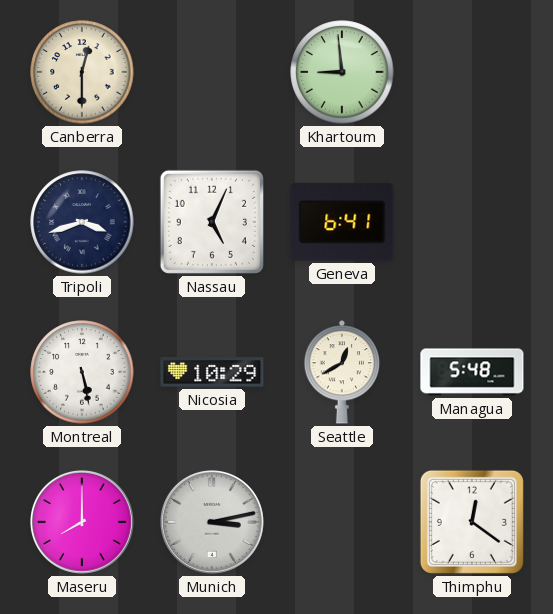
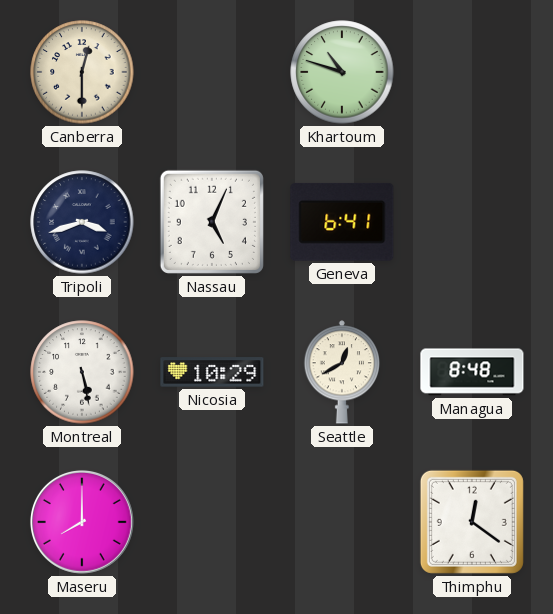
Khartoum: 8:59 -> 10:48 (342, 72)
Managua: 5:48 -> 8:48 (472, 372)
Munich: 3:13 -> none (212, 522)
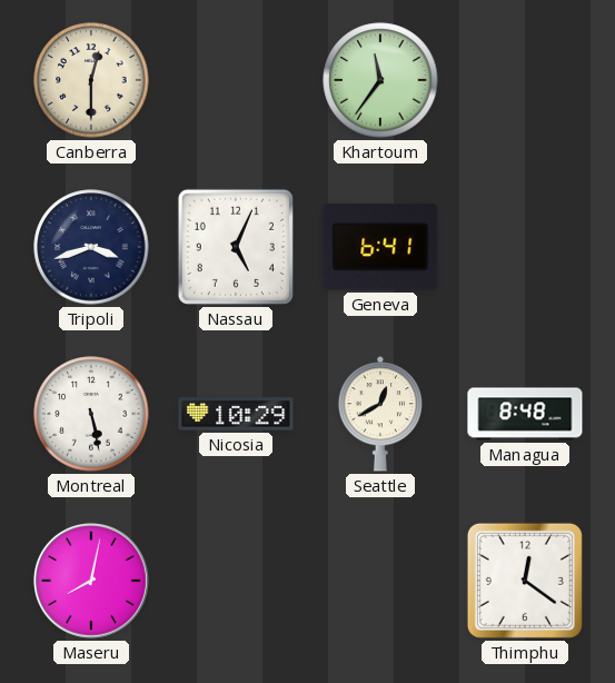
Khartoum: 10:48 -> 11:36 (380, 80)
Maseru: 8:00 -> 8:02 (91, 581)
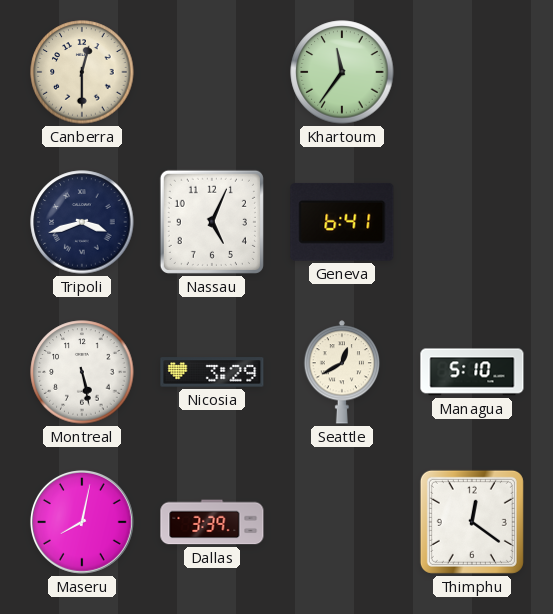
Nicosia: 10:29 -> 3:29 (212, 372)
Managua: 8:48 -> 5:10 (472, 372)
Dallas: none -> 3:39 (212, 522)
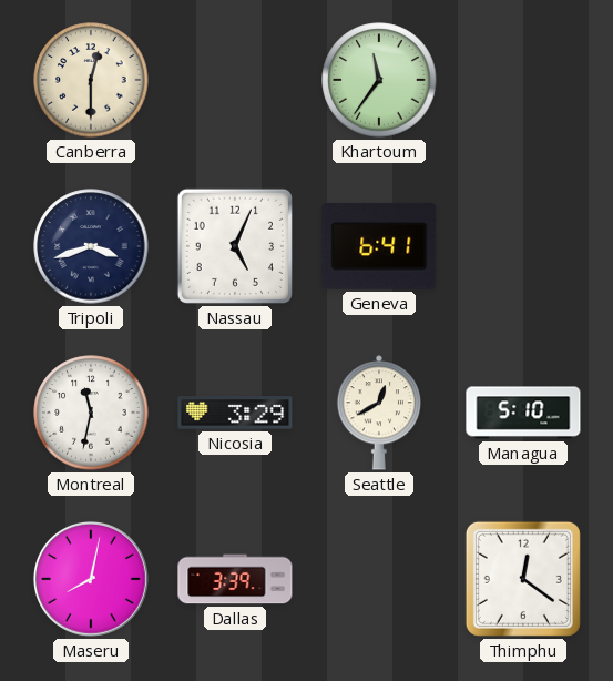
Montreal: 5:28 -> 11:32 (91, 413)
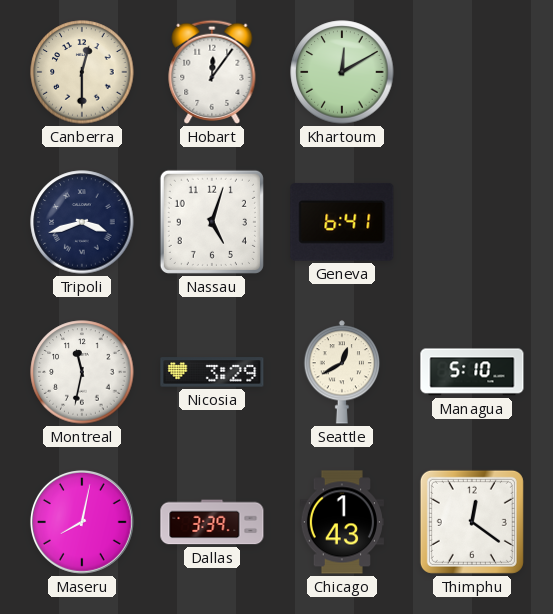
Hobart: none -> 12:06 (212, 72)
Khartoum: 11:36 -> 12:10 (342, 72)
Nassau: 5:04 -> 5:03 (212, 222)
Chicago: none -> 1:43 (341, 522)
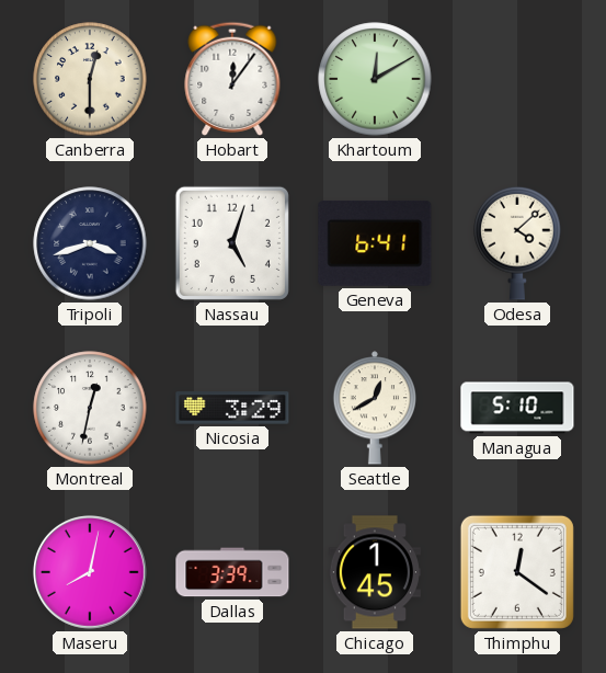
Odesa: none -> 4:08 (517, 243)
Montreal: 11:32 -> 12:32 (90, 408)
Chicago: 1:43 -> 1:45 (374, 572)
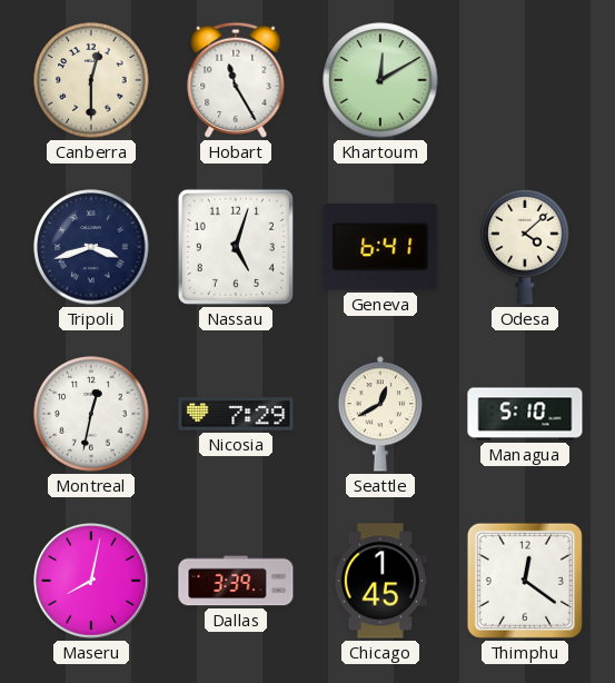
Hobart: 12:06 -> 11:25 (236, 80)
Nicosia: 3:29 -> 7:29 (236, 414)
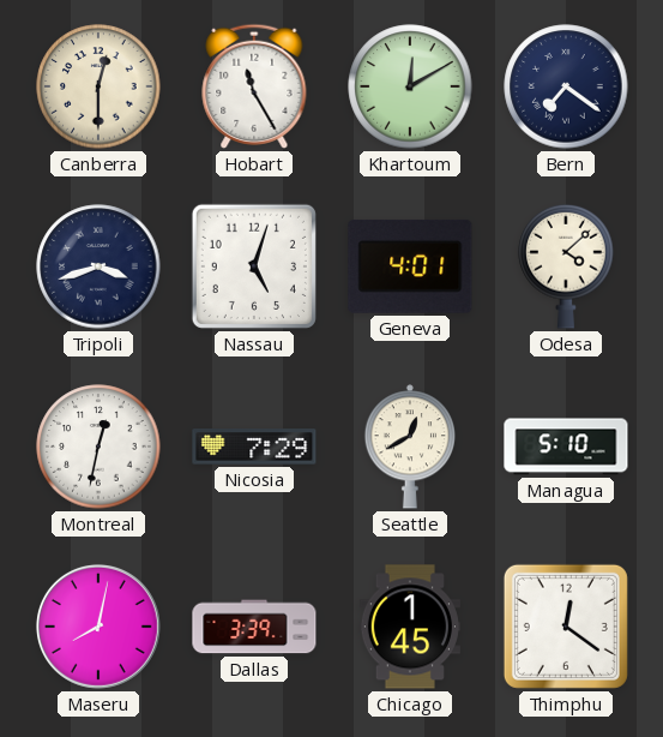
Bern: none -> 7:21 (566, 86)
Geneva: 6:41 -> 4:01 (410, 266)
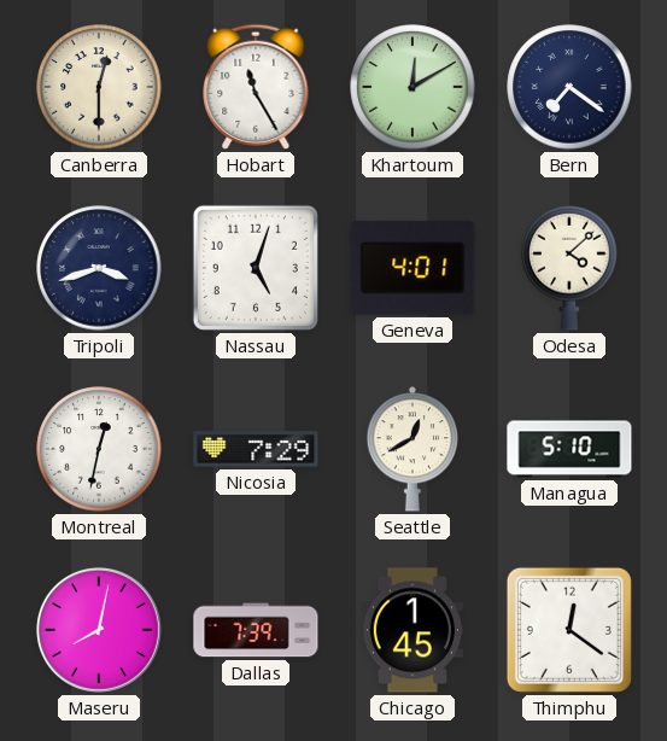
Dallas: 3:39 -> 7:39 (256, 630)
